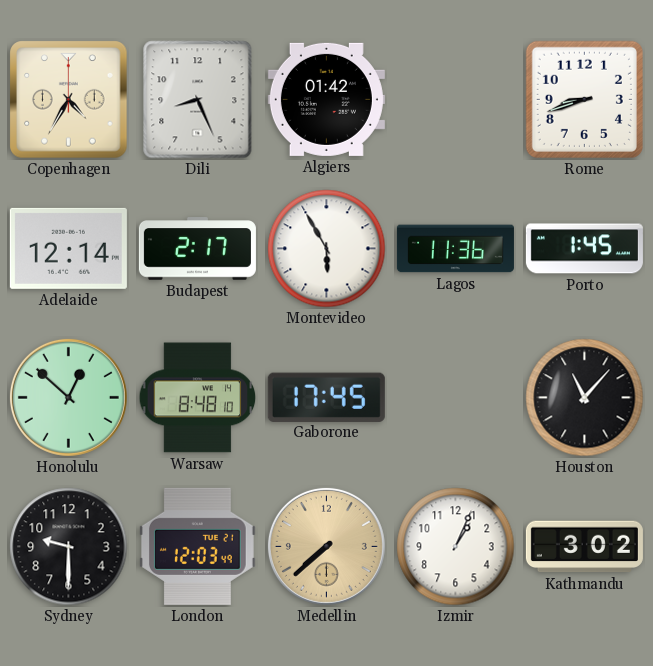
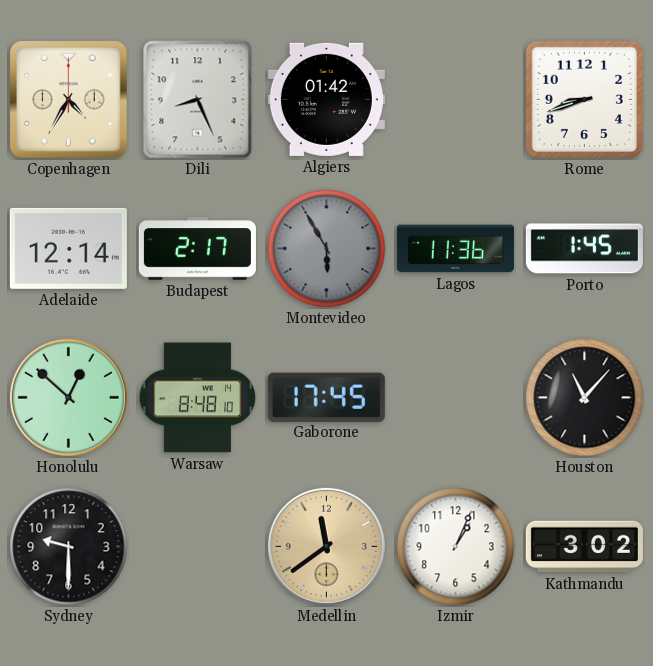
Montevideo dial: white -> grey (327, 249)
London: 12:03 -> none (198, 546)
Medellin: 7:38 -> 11:39 (326, 546)
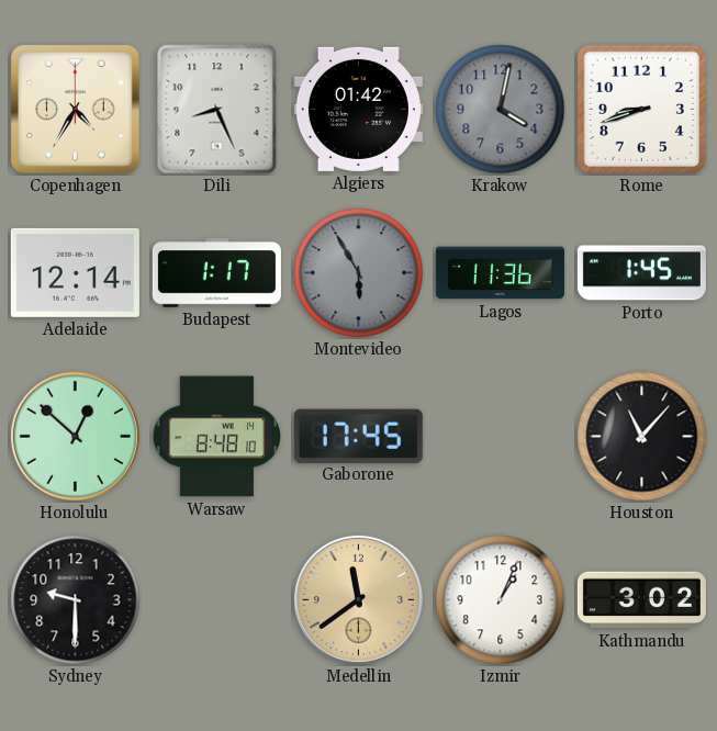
Krakow: none -> 4:02 (501, 110)
Budapest: 2:17 -> 1:17 (216, 273)
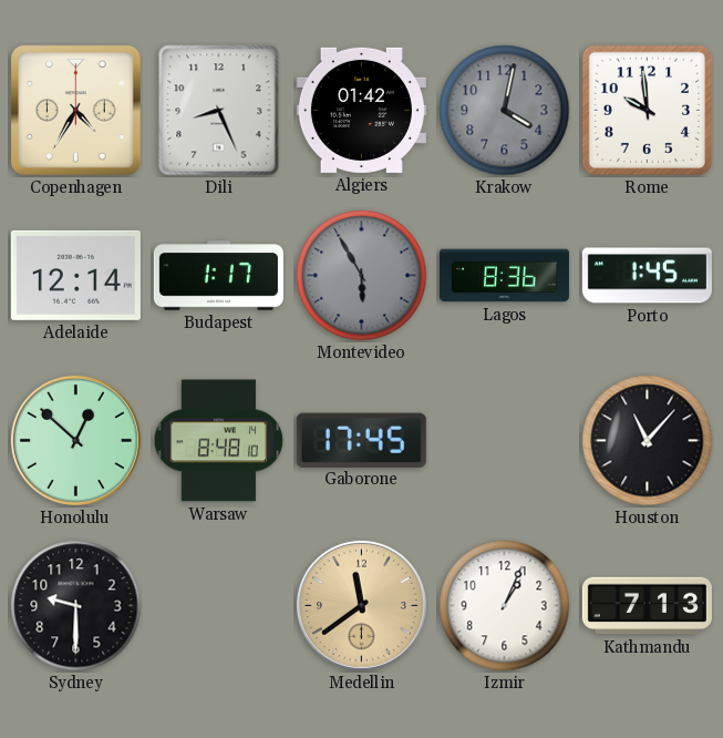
Rome: 8:42 -> 9:59 (647, 110)
Lagos: 11:36 -> 8:36 (504, 276)
Kathmandu: 3:02 -> 7:13 (647, 606)
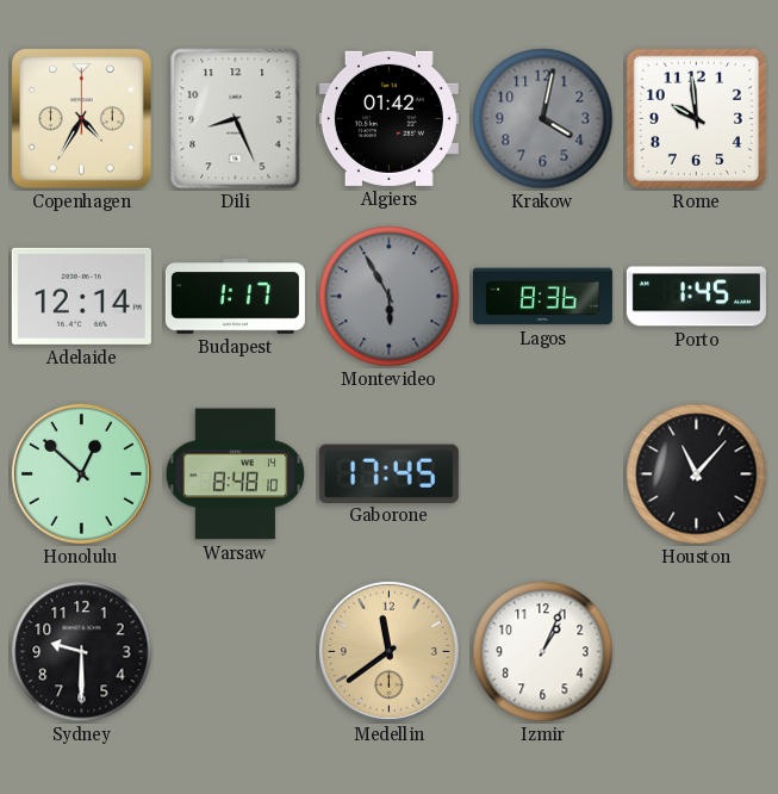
Kathmandu: 7:13 -> none (647, 606)
